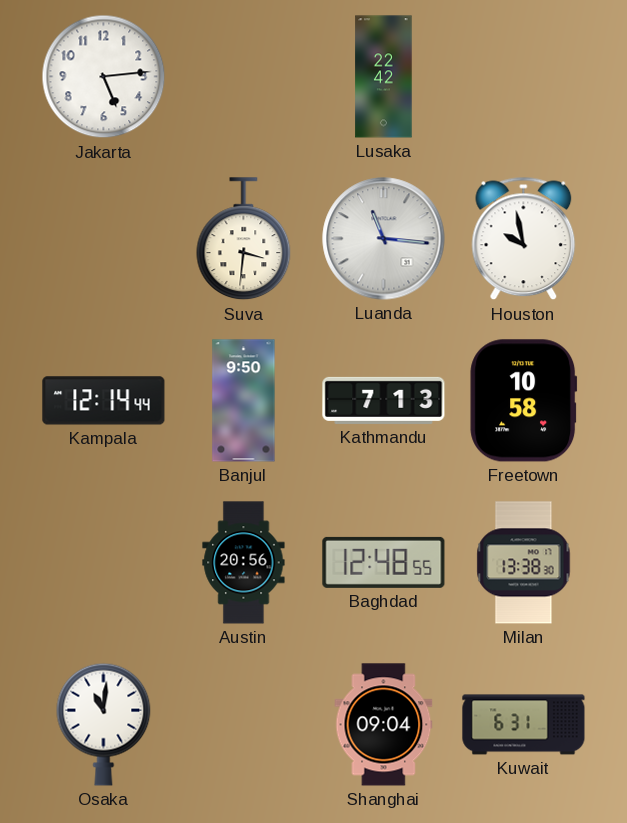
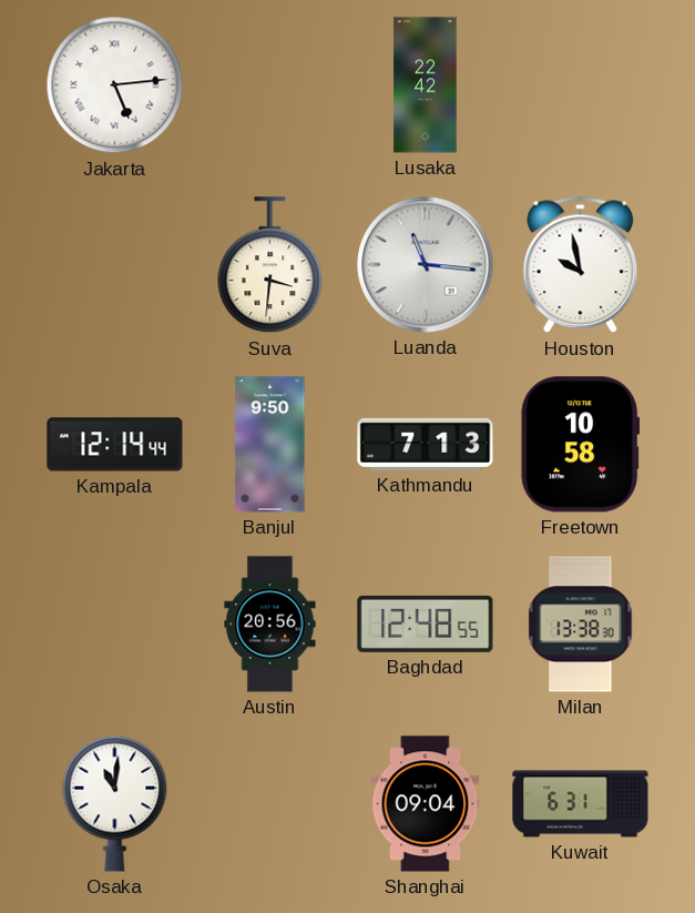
Jakarta numerals: Arabic -> Roman (115, 85)
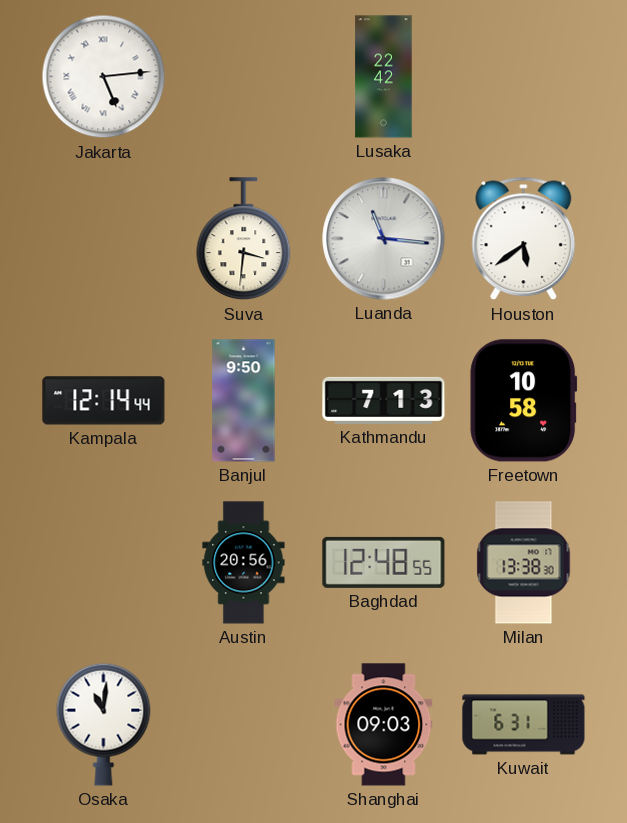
Houston: 9:58 -> 5:39 (524, 239)
Shanghai: 09:04 -> 09:03 (384, 725)
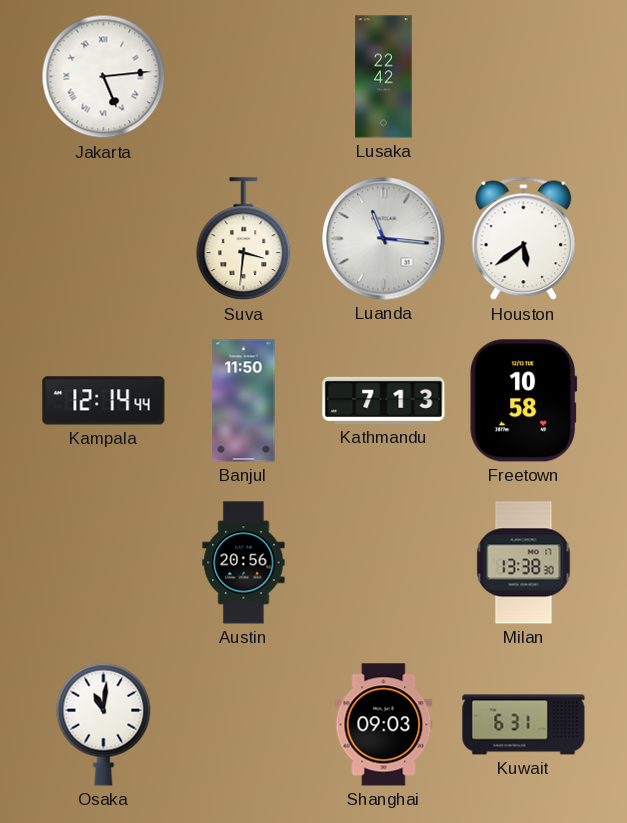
Banjul: 9:50 -> 11:50 (244, 401)
Baghdad: 12:48 -> none (384, 562)
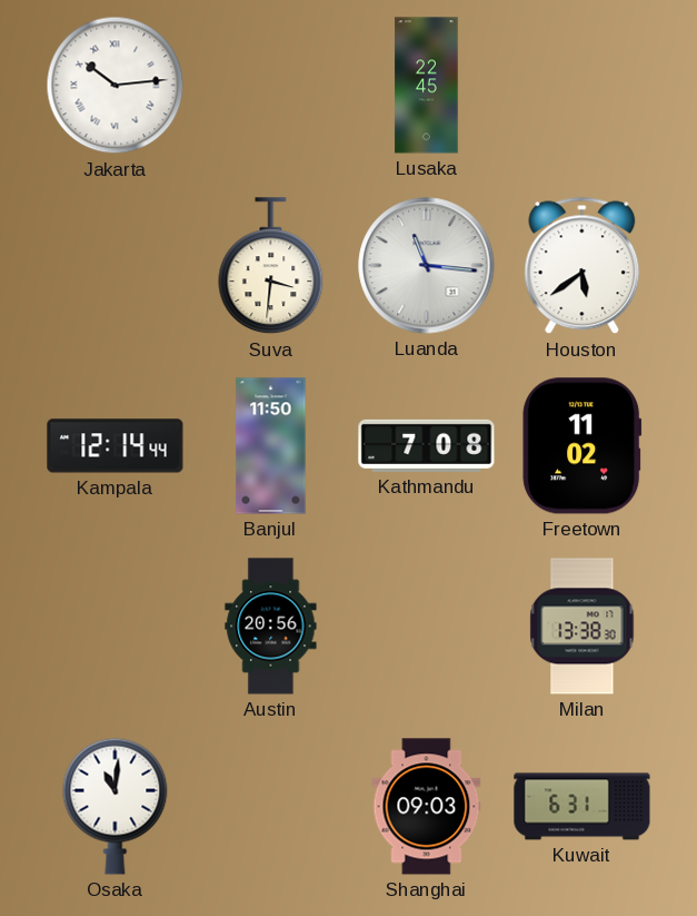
Jakarta: 5:14 -> 10:14 (116, 86)
Lusaka: 22:42 -> 22:45 (427, 86)
Kathmandu: 7:13 -> 7:08 (427, 445)
Freetown: 10:58 -> 11:02 (583, 446)
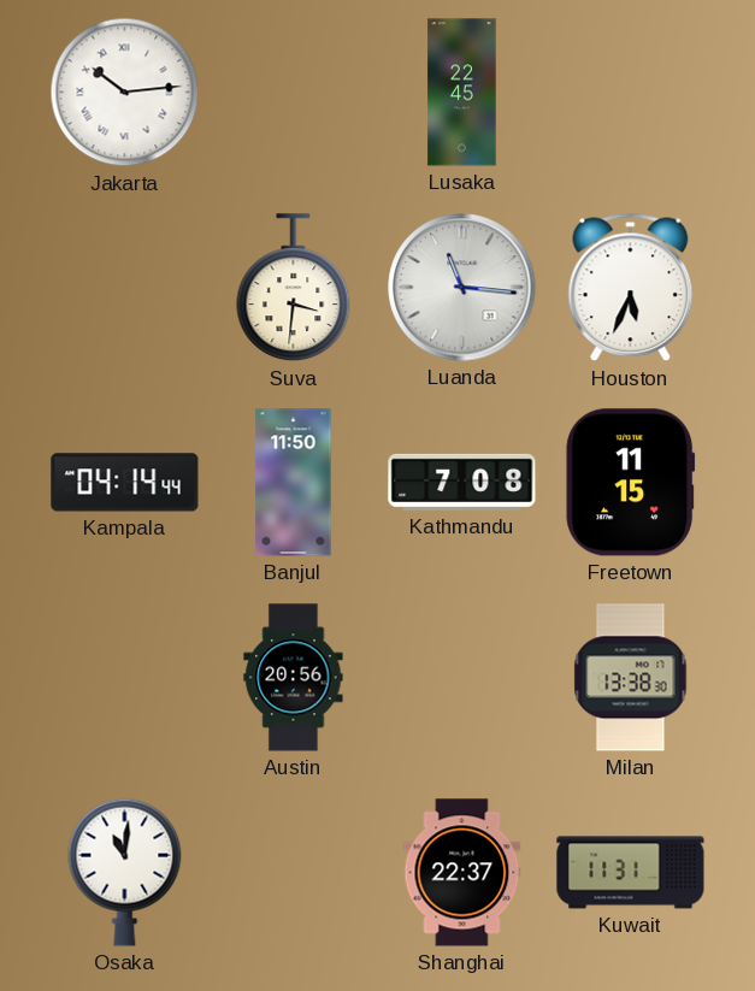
Houston: 5:39 -> 5:34 (631, 288)
Kampala: 12:14 -> 04:14 (125, 483)
Freetown: 11:02 -> 11:15 (631, 483)
Shanghai: 09:03 -> 22:37 (462, 873)
Kuwait: 6:31 -> 11:31 (631, 873)
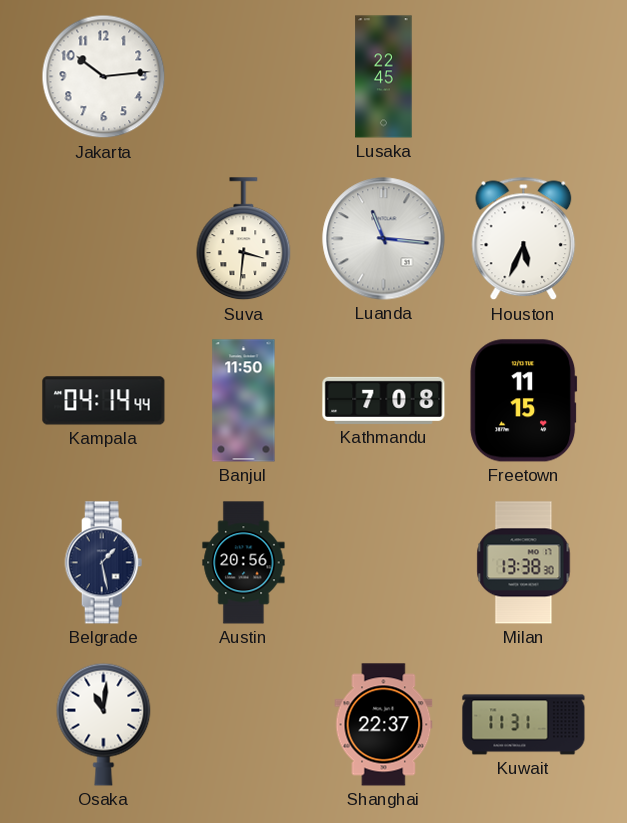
Jakarta numerals: Roman -> Arabic (104, 77)
Belgrade: none -> 1:28 (104, 563)
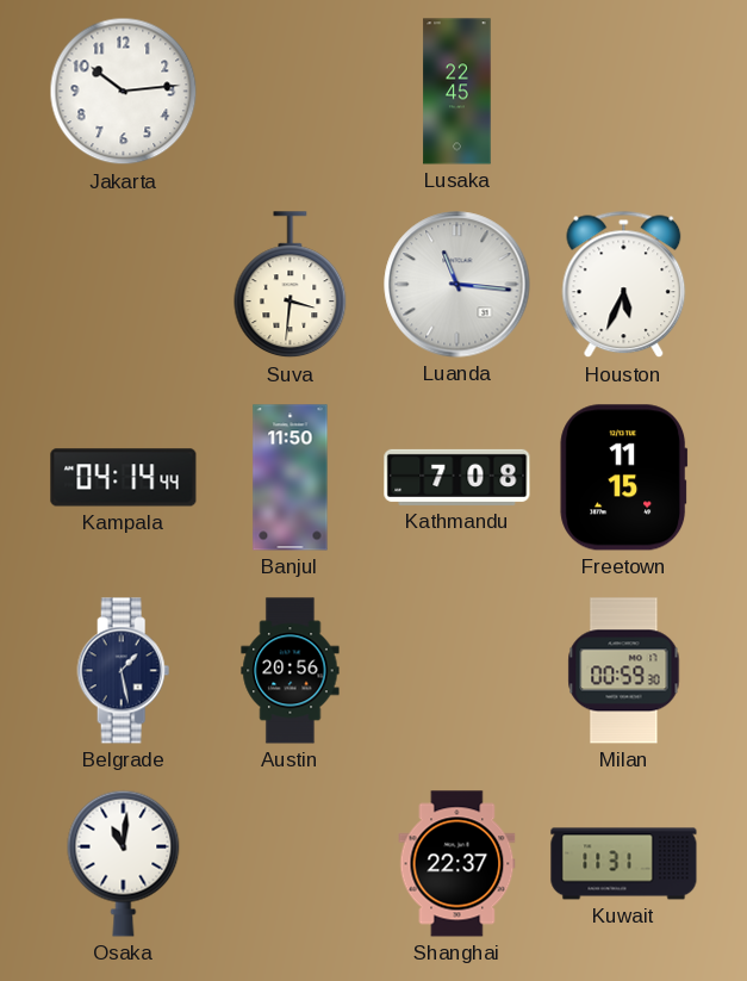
Milan: 13:38 -> 00:59 (624, 671)
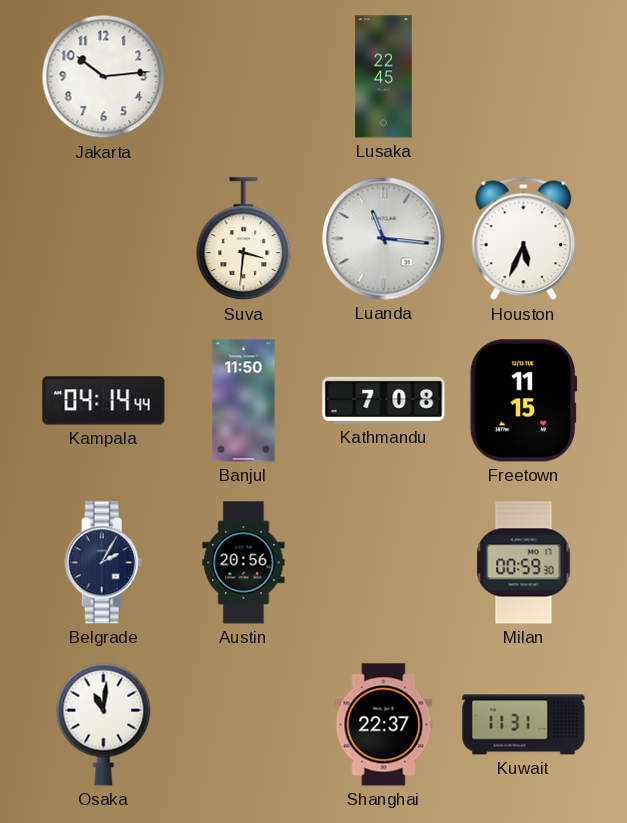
Belgrade: 1:28 -> 2:05 (104, 563)
